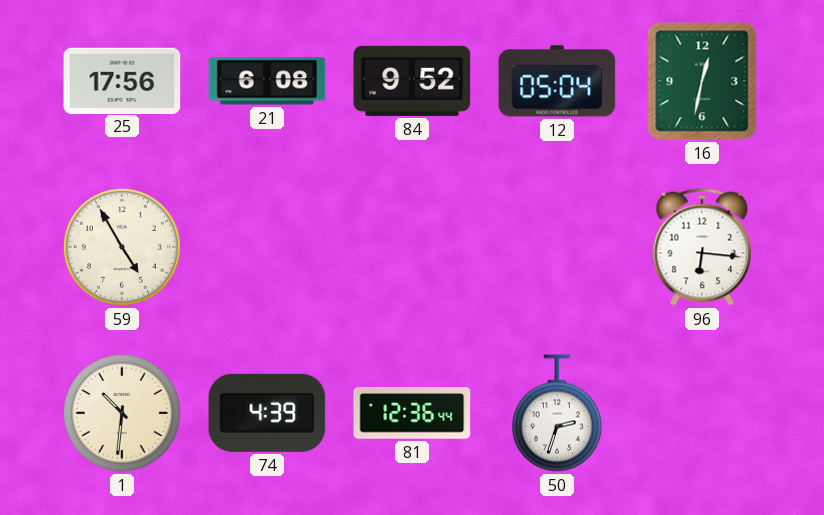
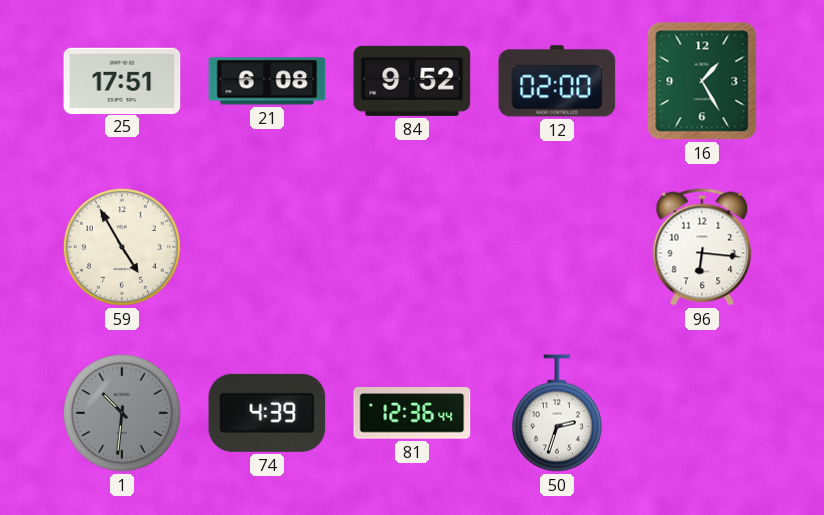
25: 17:56 -> 17:51 (122, 80)
12: 05:04 -> 02:00 (557, 81)
16: 12:32 -> 1:25 (702, 81)
1 dial: cream -> grey (122, 413)
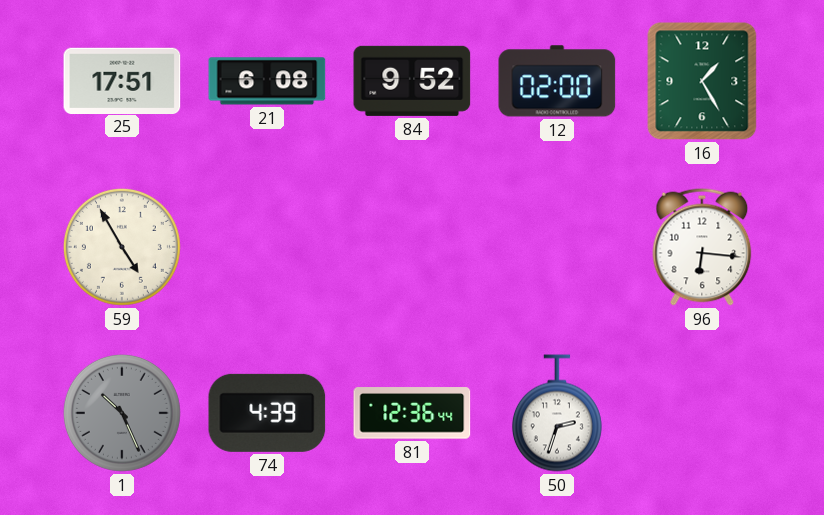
1: 10:31 -> 10:26 (122, 413)
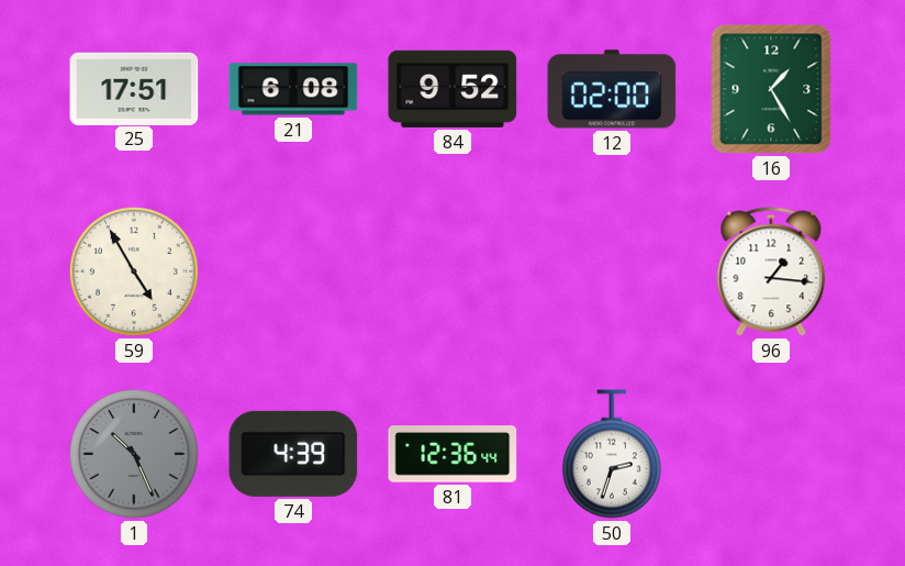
96: 6:16 -> 1:16 (771, 271)
